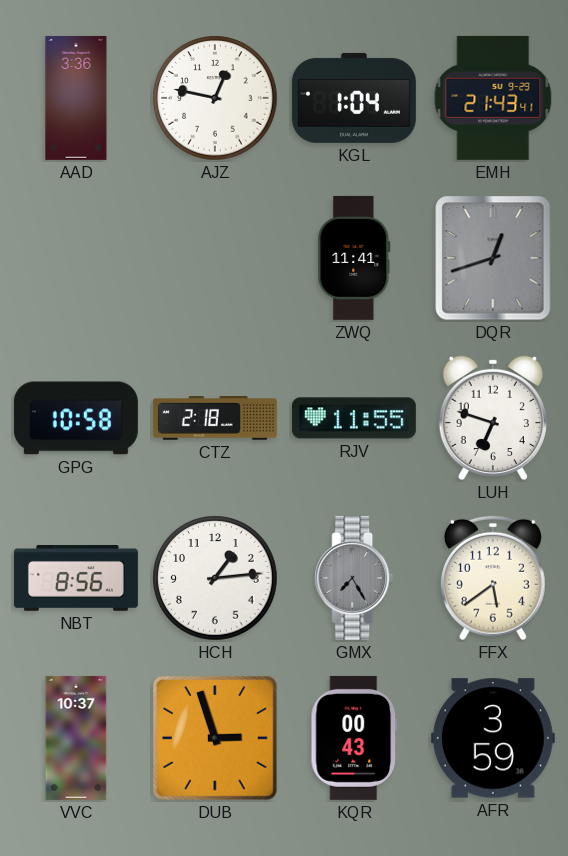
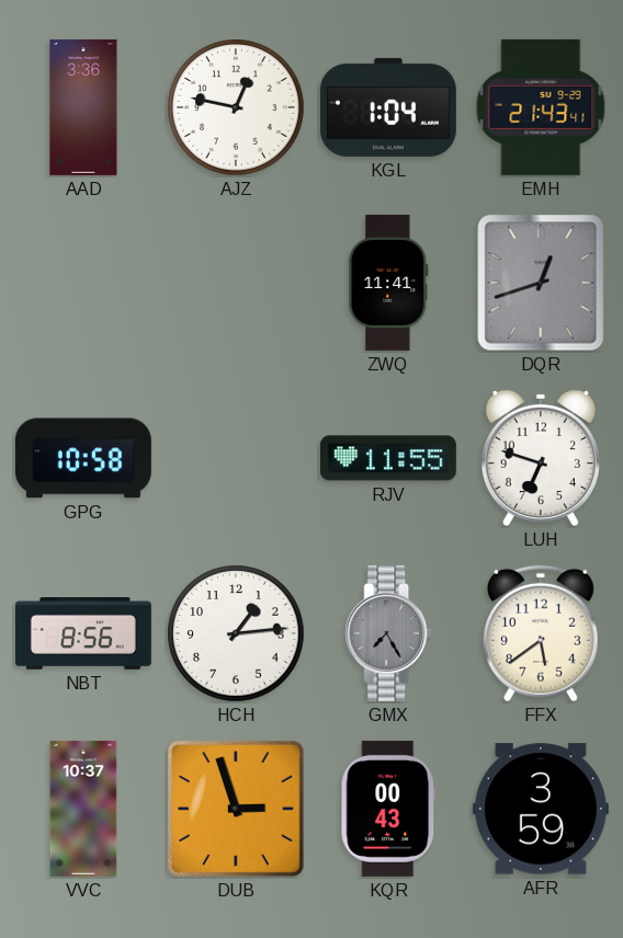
CTZ: 2:18 -> none (215, 419)
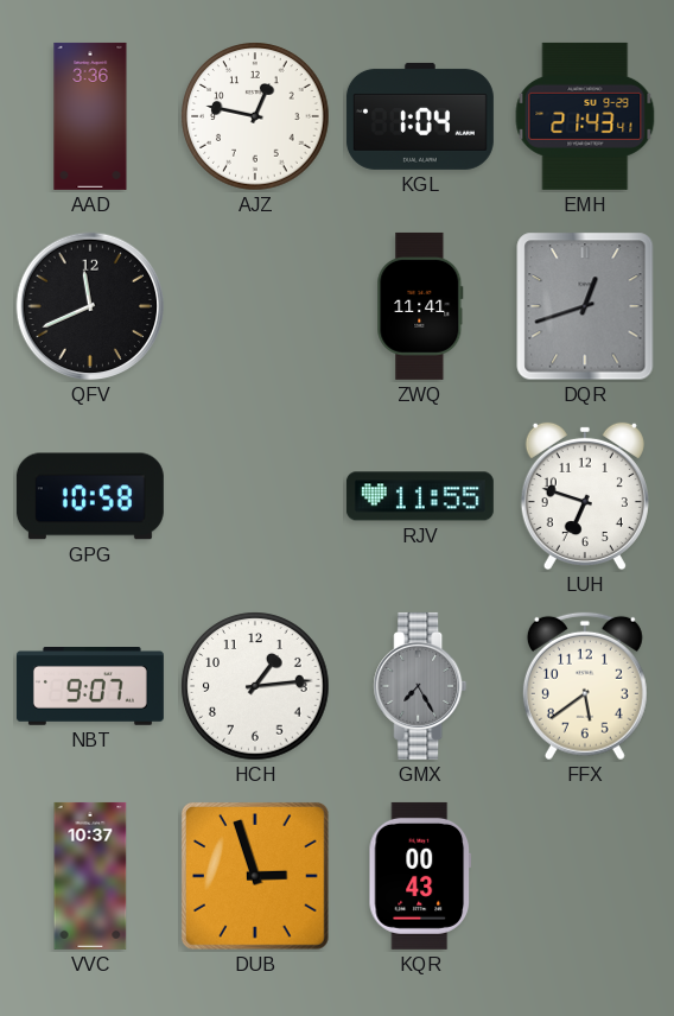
QFV: none -> 11:41 (90, 306)
NBT: 8:56 -> 9:07 (90, 686)
AFR: 3:59 -> none (541, 809)
